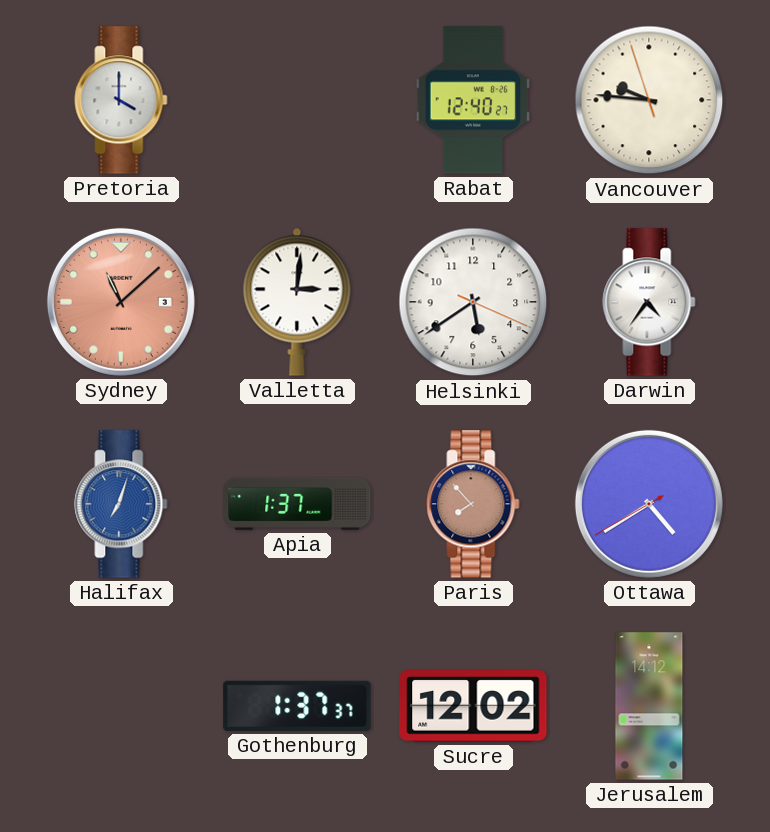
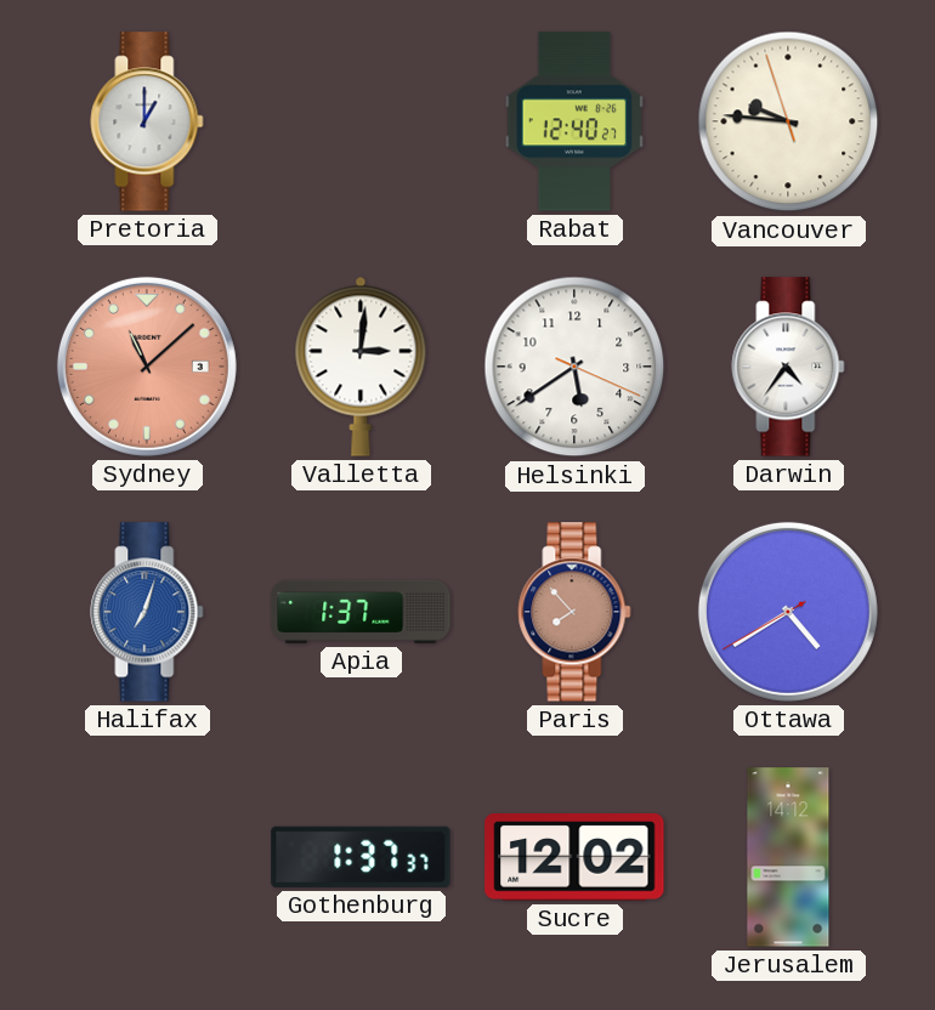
Pretoria: 4:00 -> 1:00 (147, 121)
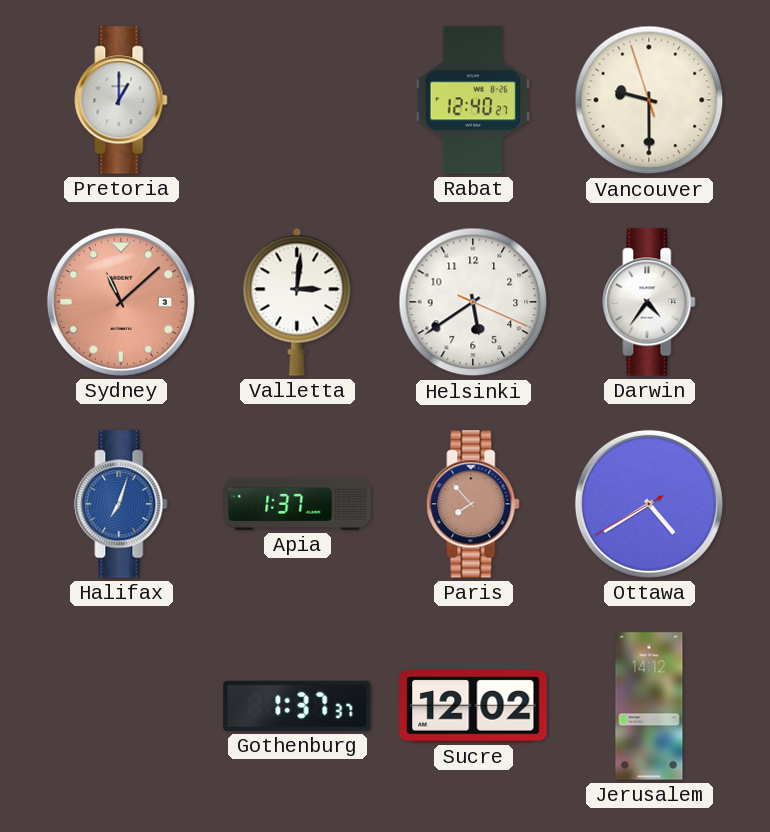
Vancouver: 9:45 -> 9:29 (649, 100)
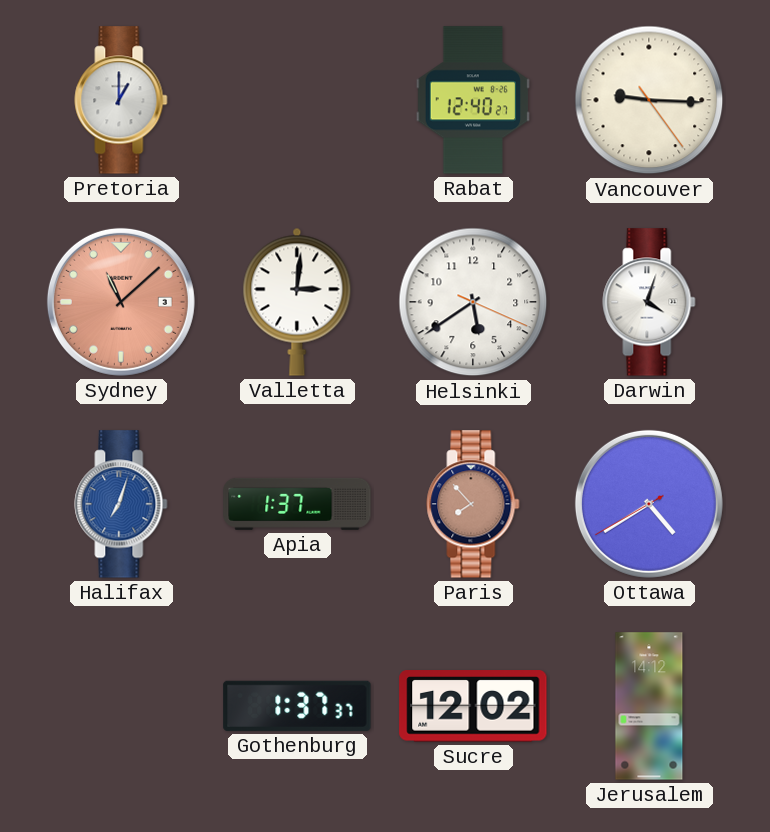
Vancouver: 9:29 -> 9:15 (649, 100)
Darwin: 4:36 -> 4:03 (649, 302)
